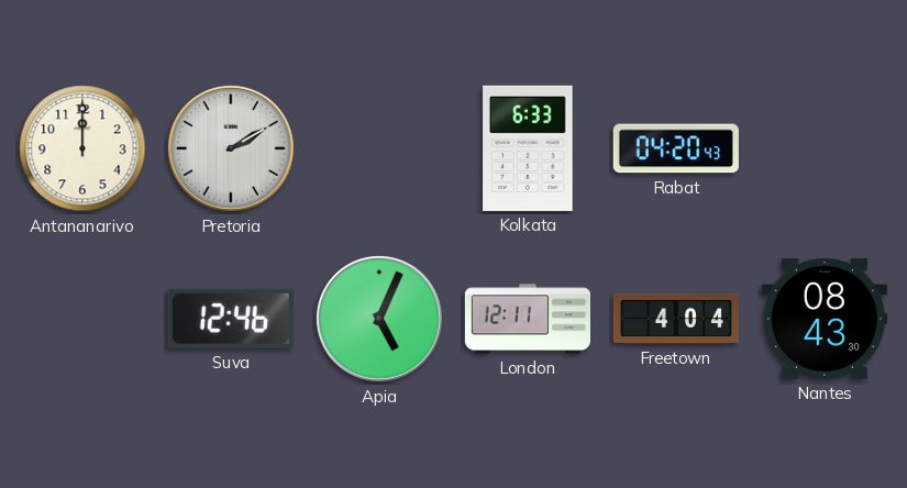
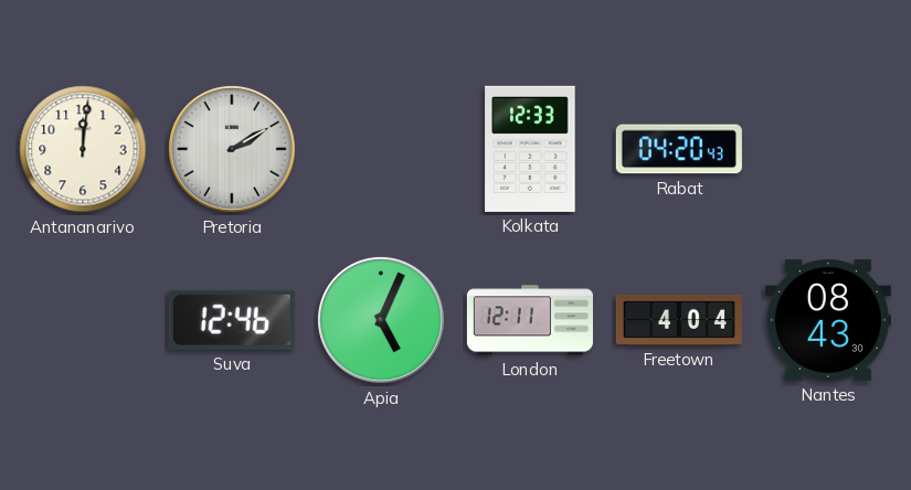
Antananarivo: 12:00 -> 12:01 (83, 149)
Kolkata: 6:33 -> 12:33 (530, 149)
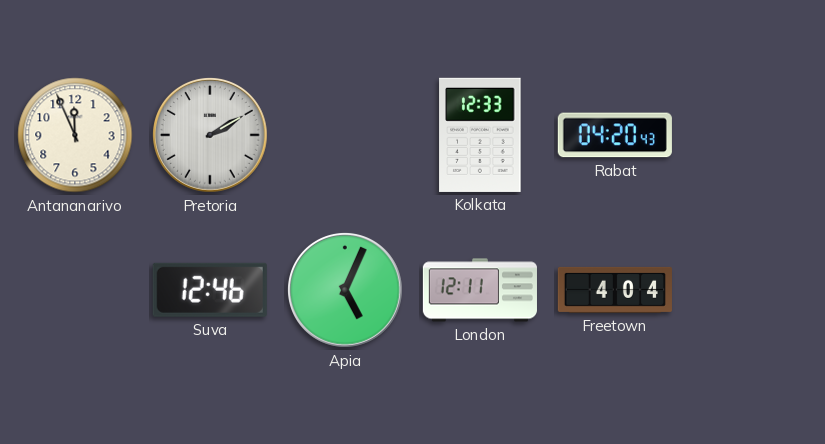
Antananarivo: 12:01 -> 11:56 (75, 135)
Nantes: 08:43 -> none (828, 321)
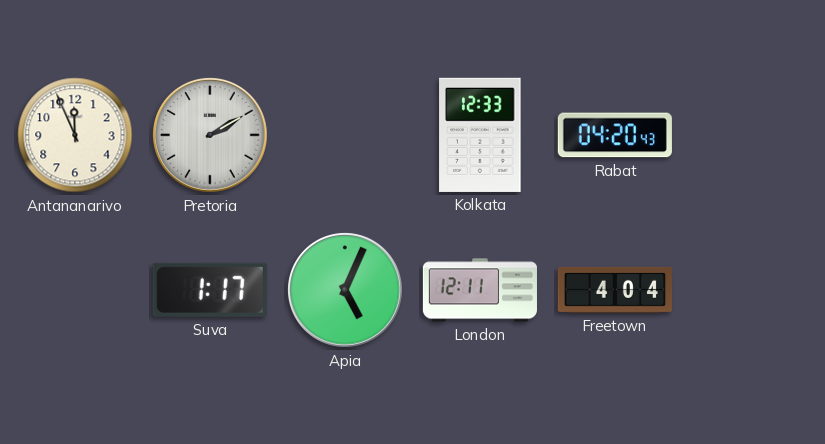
Suva: 12:46 -> 1:17 (210, 290)
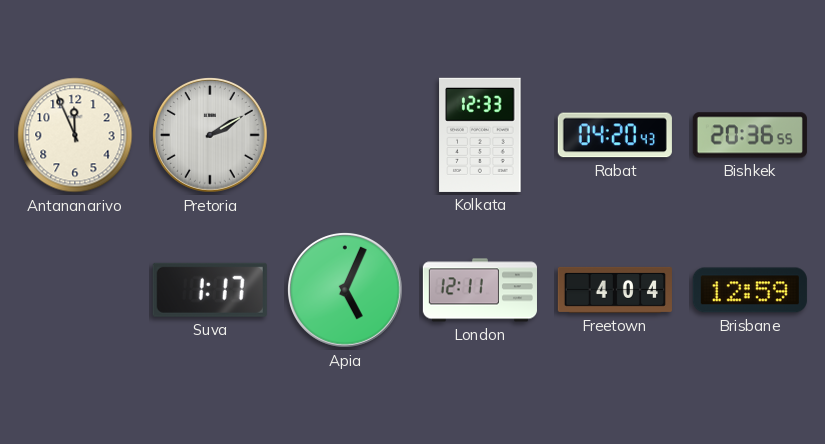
Bishkek: none -> 20:36 (750, 135)
Brisbane: none -> 12:59 (750, 290)
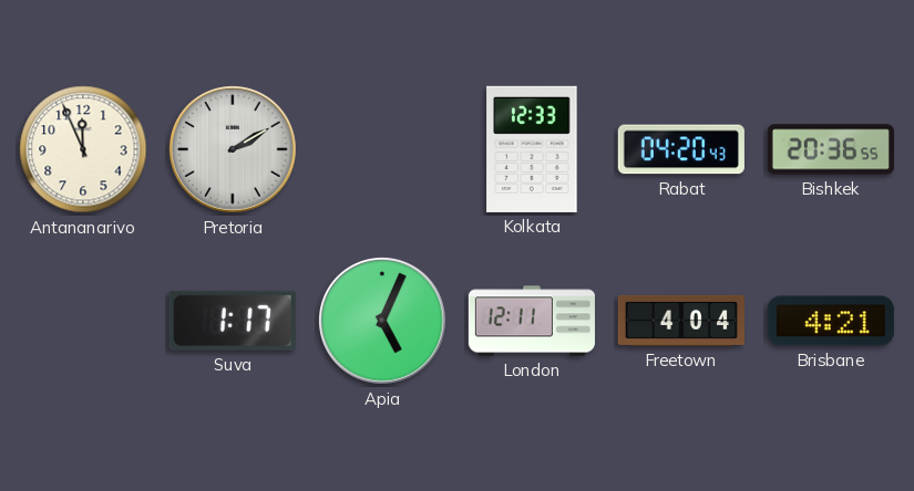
Brisbane: 12:59 -> 4:21 (831, 321)
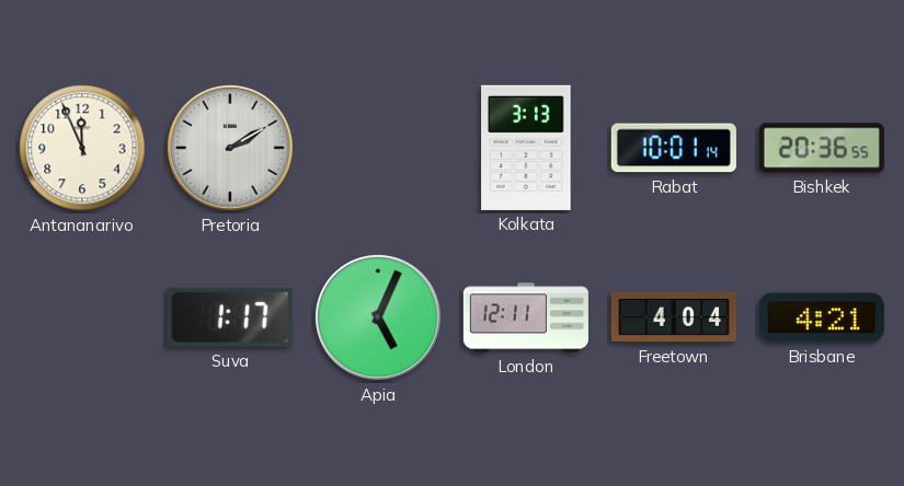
Kolkata: 12:33 -> 3:13 (526, 148)
Rabat: 04:20 -> 10:01 (674, 148)
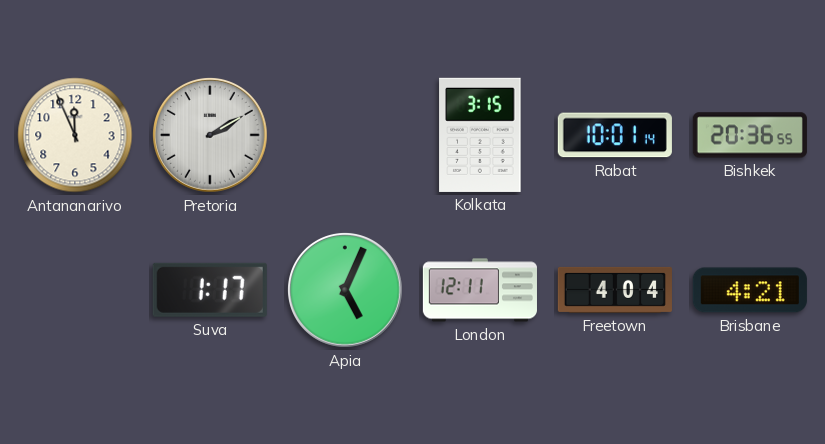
Kolkata: 3:13 -> 3:15 (480, 135)
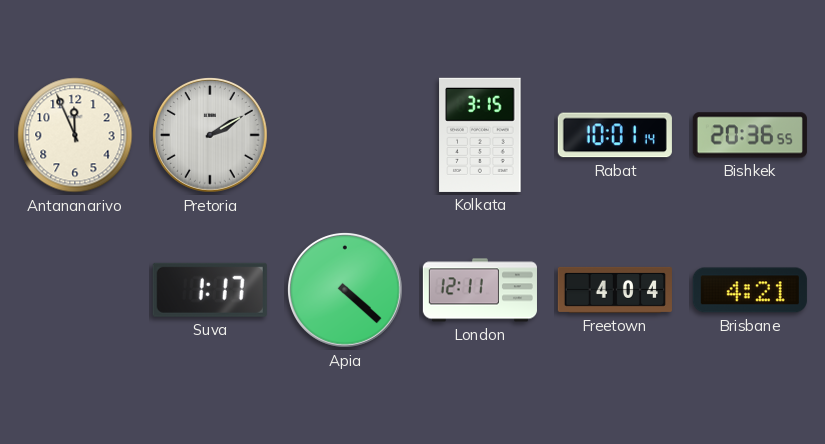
Apia: 5:04 -> 4:22 (345, 290)
